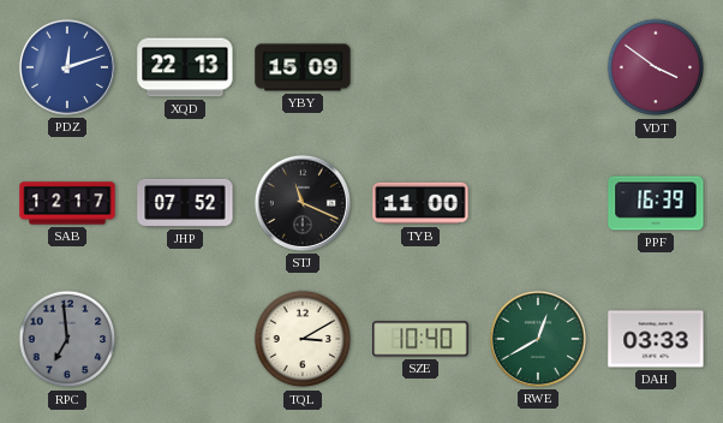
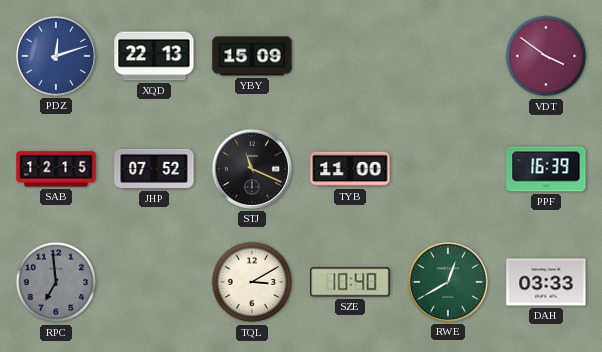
SAB: 12:17 -> 12:15 (56, 169)
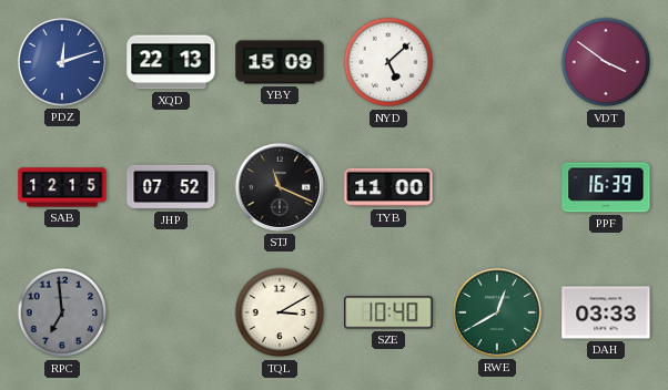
NYD: none -> 5:08 (388, 62)
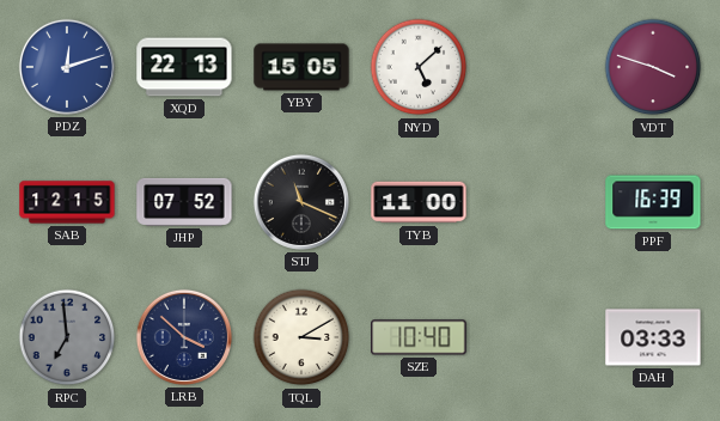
YBY: 15:09 -> 15:05 (301, 67)
VDT: 3:51 -> 3:48 (653, 67)
LRB: none -> 3:52 (184, 337)
RWE: 12:40 -> none (497, 312)
